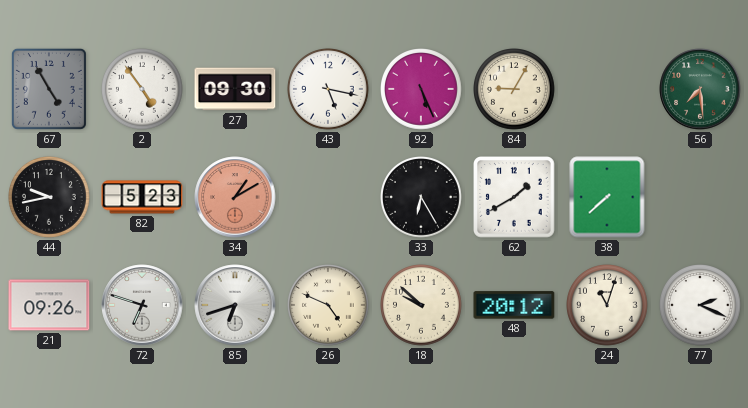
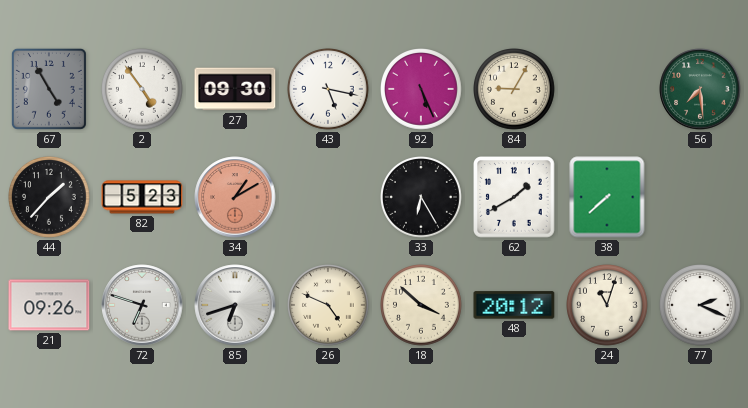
44: 9:43 -> 1:37 (50, 198)
18: 9:52 -> 3:52 (422, 306)
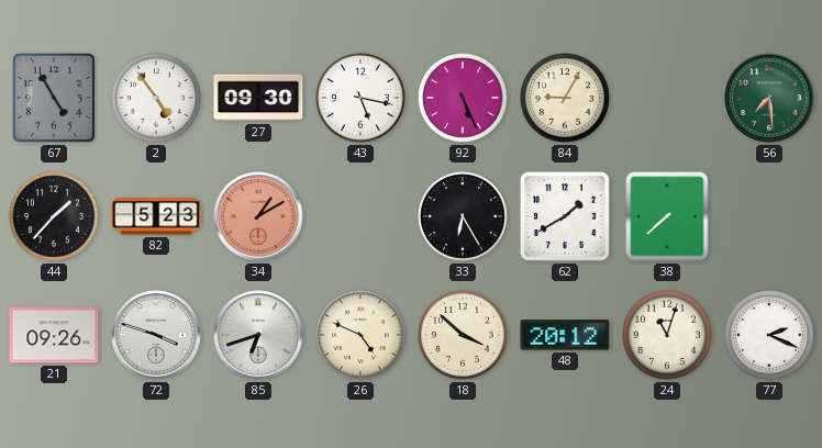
72: 6:48 -> 3:48 (156, 335)
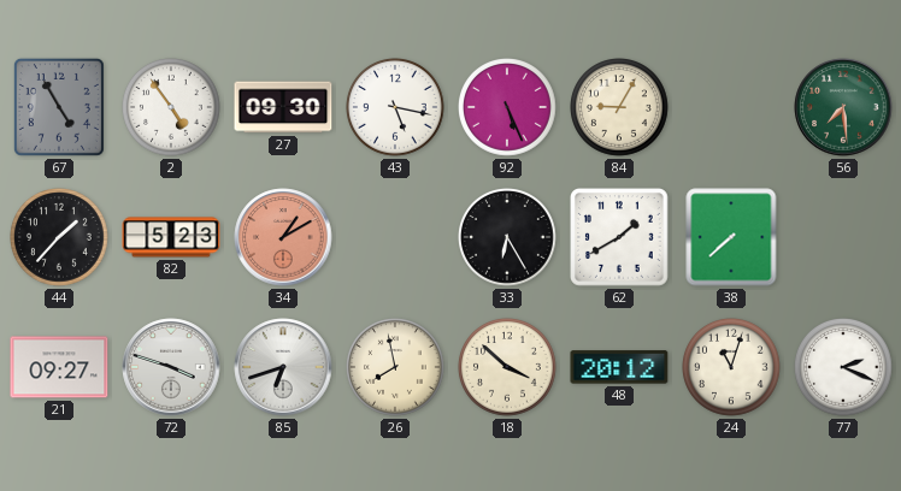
21: 09:26 -> 09:27 (59, 367)
26: 4:49 -> 7:58 (396, 368)
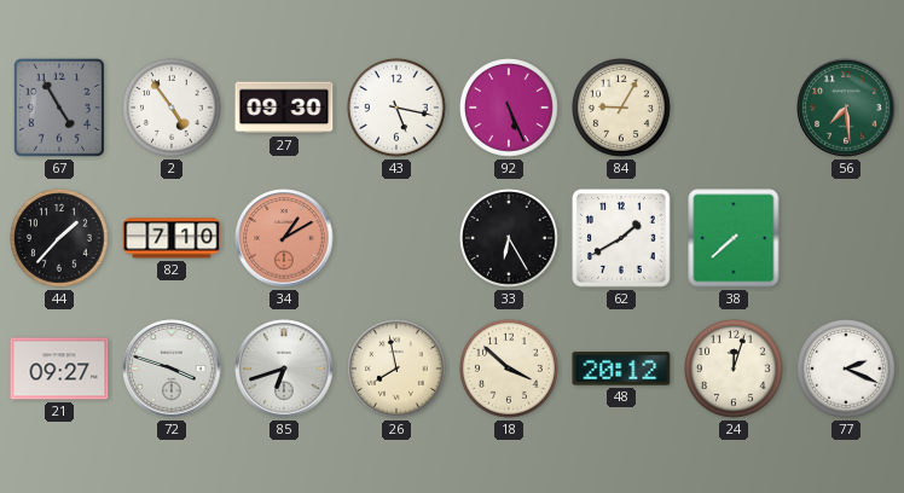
82: 5:23 -> 7:10 (172, 238)
24: 11:03 -> 12:03 (735, 370)
